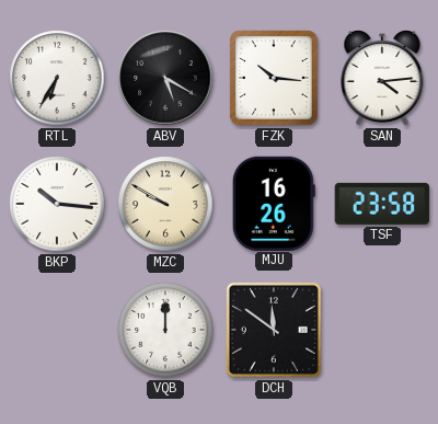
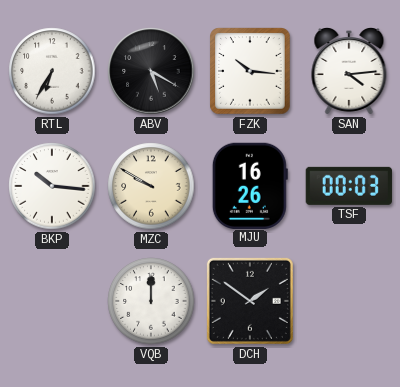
TSF: 23:58 -> 00:03 (349, 186)
DCH: 11:51 -> 1:51 (250, 301)
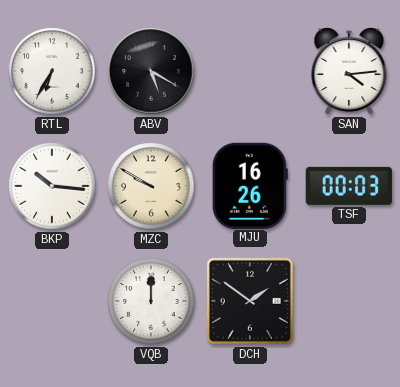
FZK: 10:16 -> none (250, 71)
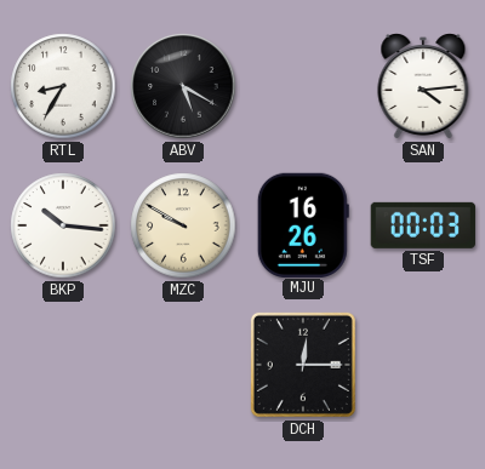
RTL: 6:35 -> 8:35 (63, 86)
VQB: 12:00 -> none (151, 301)
DCH: 1:51 -> 12:15 (303, 365)
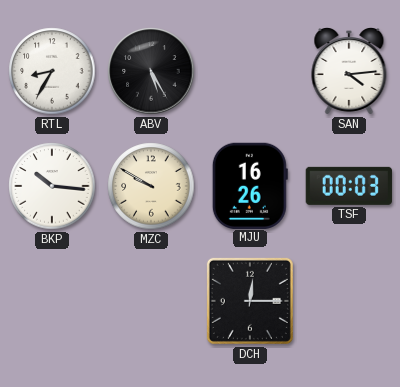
ABV: 5:20 -> 5:25 (151, 71)
